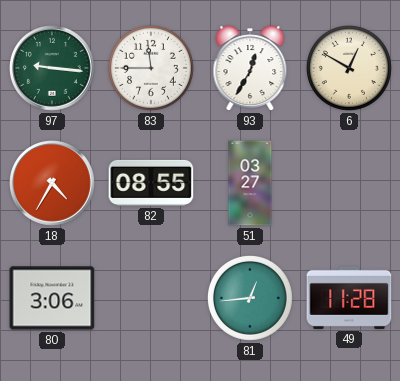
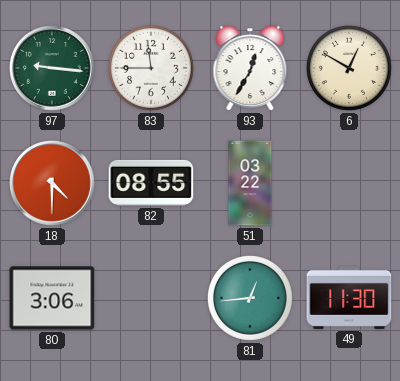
18: 4:35 -> 4:30 (53, 184)
51: 03:27 -> 03:22 (250, 183)
49: 11:28 -> 11:30 (349, 298)
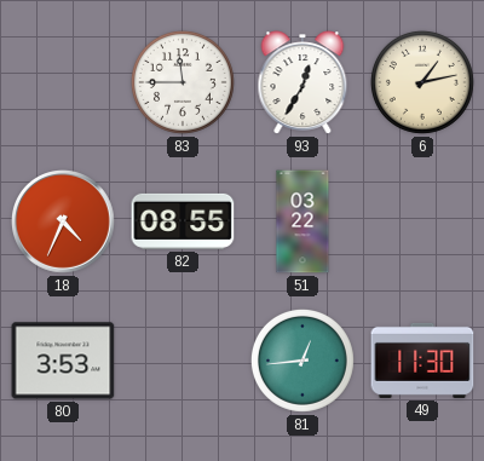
97: 9:16 -> none (53, 69)
6: 12:50 -> 1:13 (422, 82)
18: 4:30 -> 4:34 (64, 223)
80: 3:06 -> 3:53 (63, 361)
